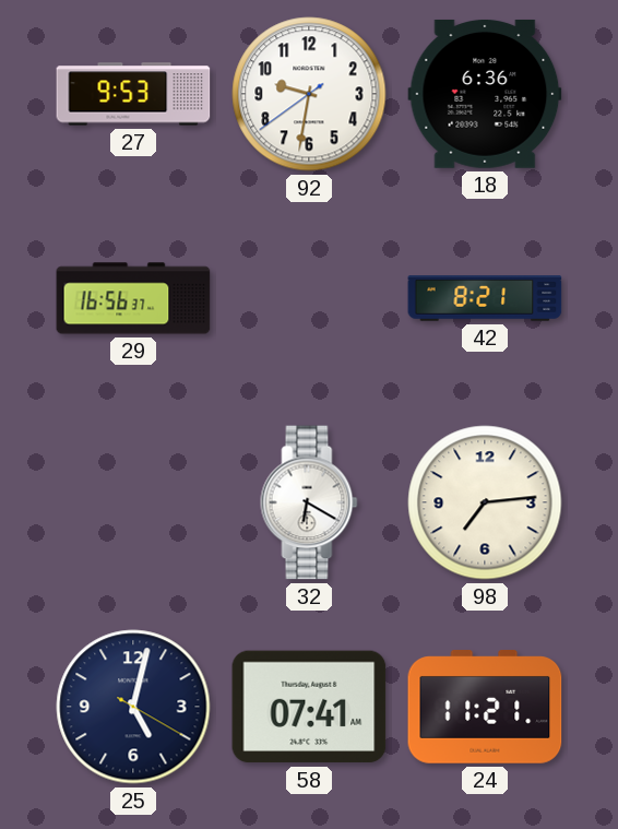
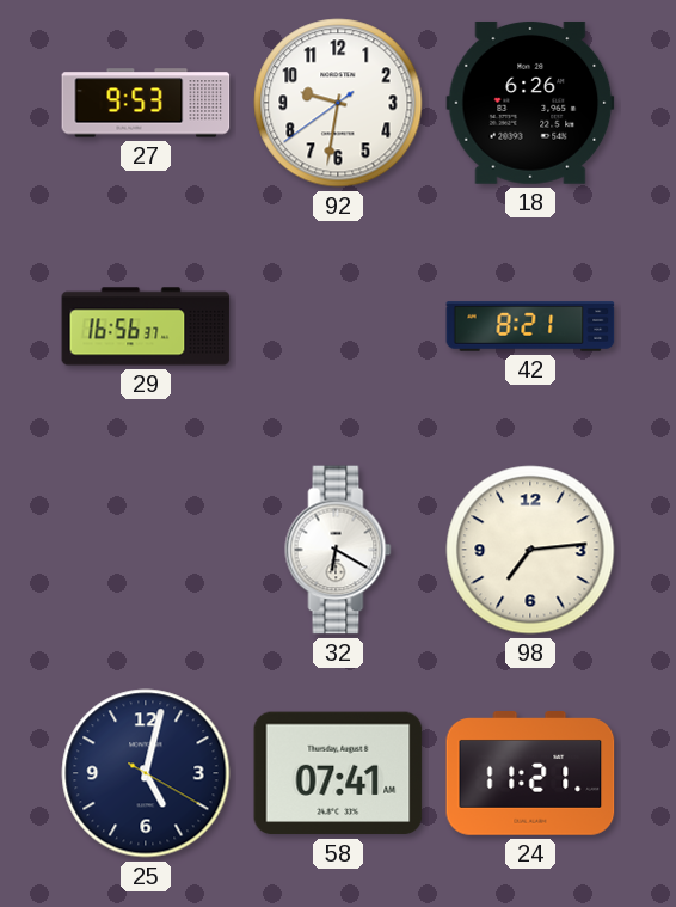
18: 6:36 -> 6:26 (530, 103)
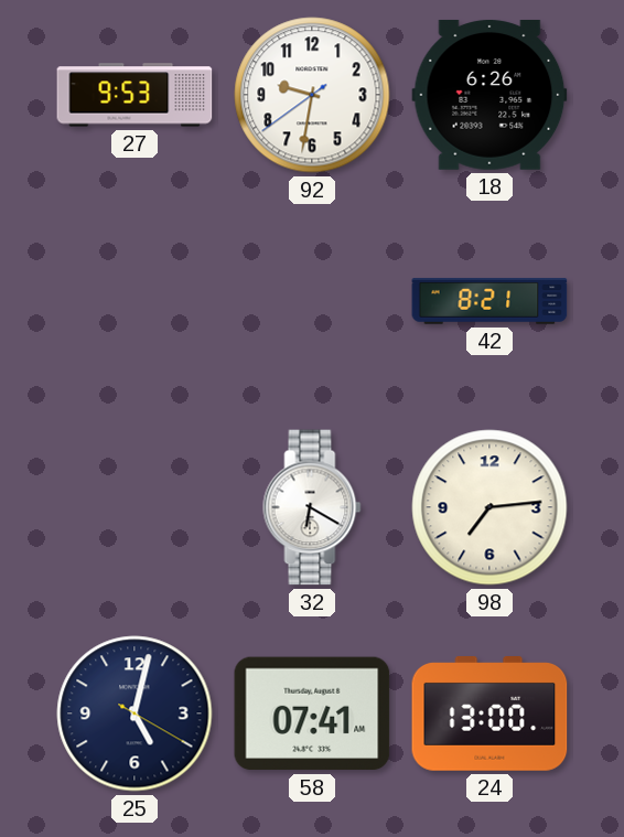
29: 16:56 -> none (146, 326)
24: 11:21 -> 13:00 (489, 715)
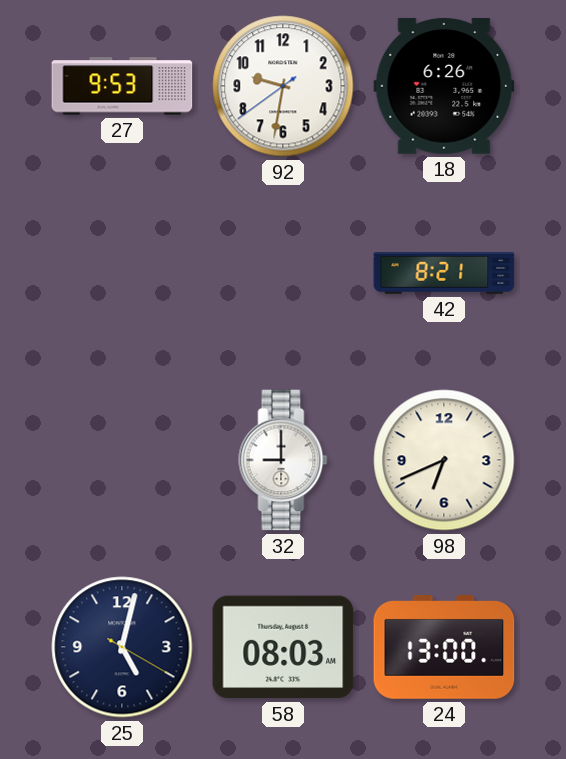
32: 6:20 -> 9:00 (283, 460)
98: 7:14 -> 6:41 (444, 460)
58: 07:41 -> 08:03 (283, 647)
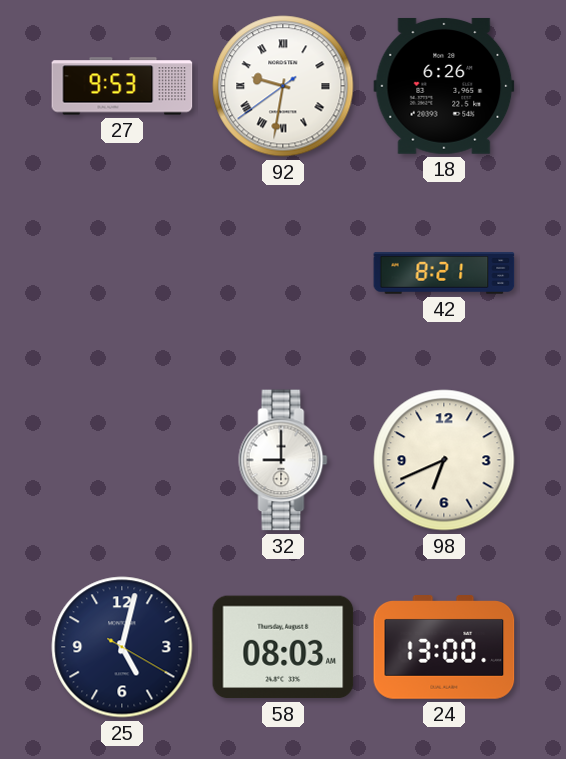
92 numerals: Arabic -> Roman (283, 86)
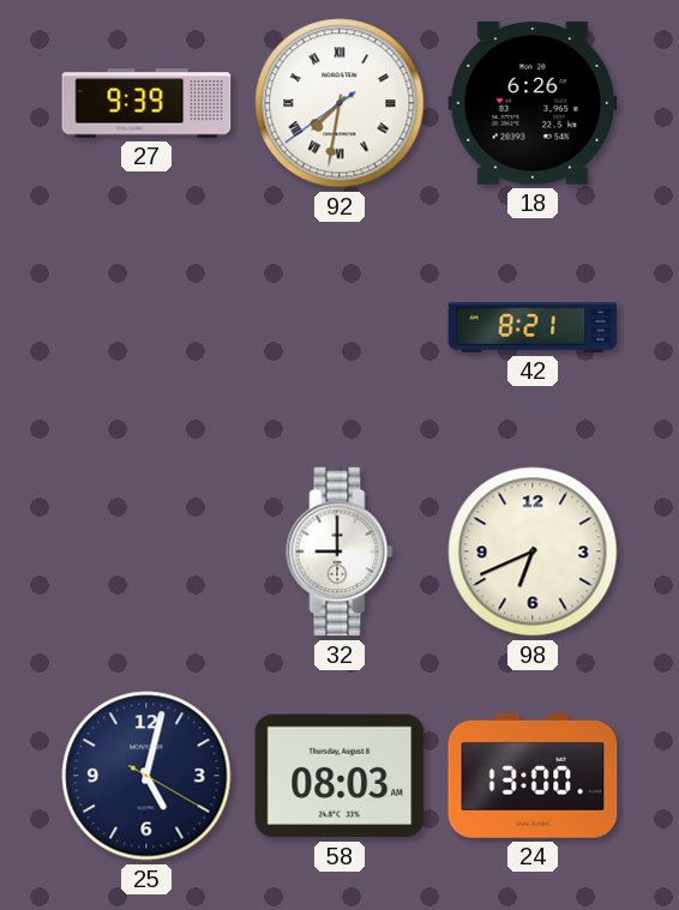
27: 9:53 -> 9:39 (146, 103)
92: 9:31 -> 7:31 (339, 103)
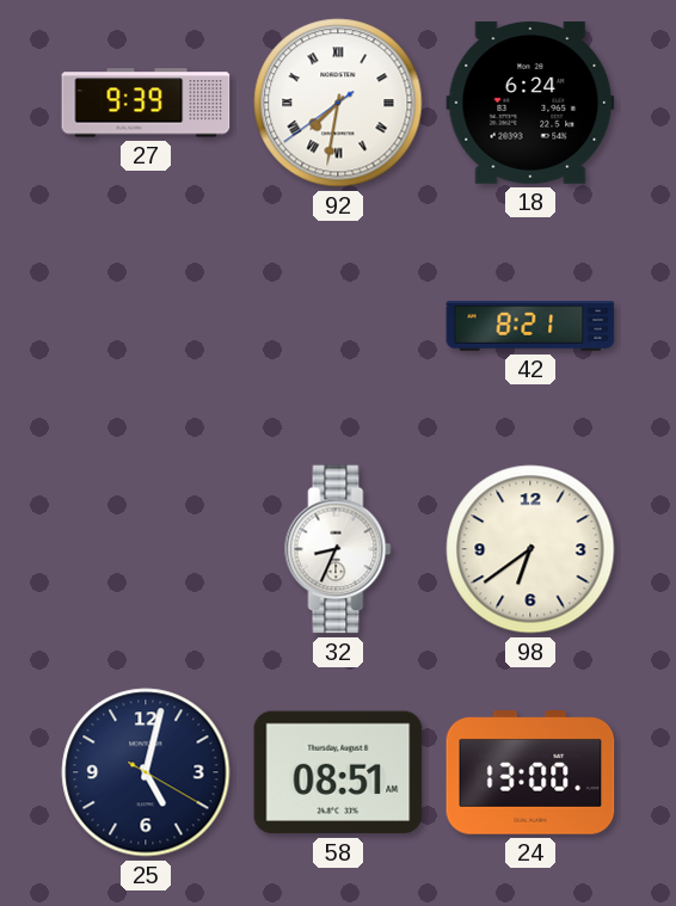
18: 6:26 -> 6:24 (530, 103)
32: 9:00 -> 8:34 (338, 549)
98: 6:41 -> 6:39 (530, 549)
58: 08:03 -> 08:51 (338, 772)
